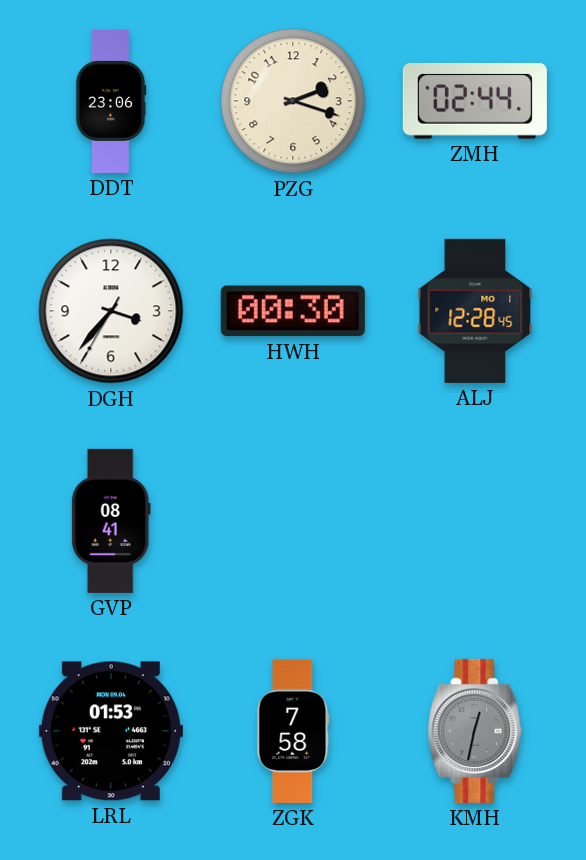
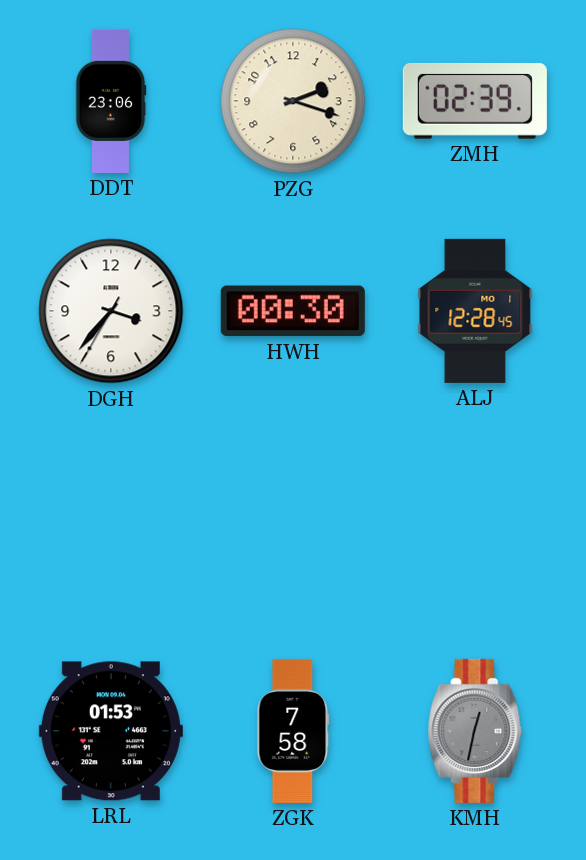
ZMH: 02:44 -> 02:39 (475, 101)
GVP: 08:41 -> none (111, 521)
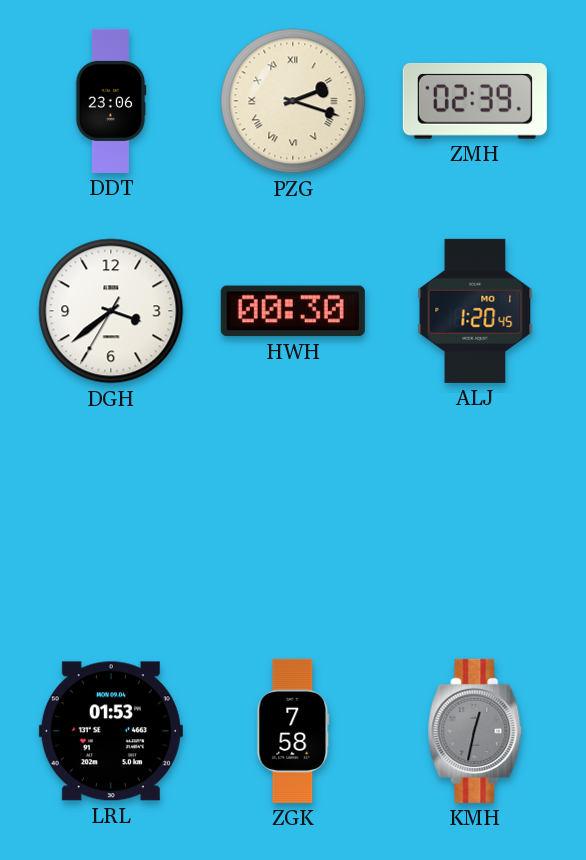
PZG numerals: Arabic -> Roman (293, 101)
DGH: 3:36 -> 3:38 (111, 311)
ALJ: 12:28 -> 1:20 (475, 311)
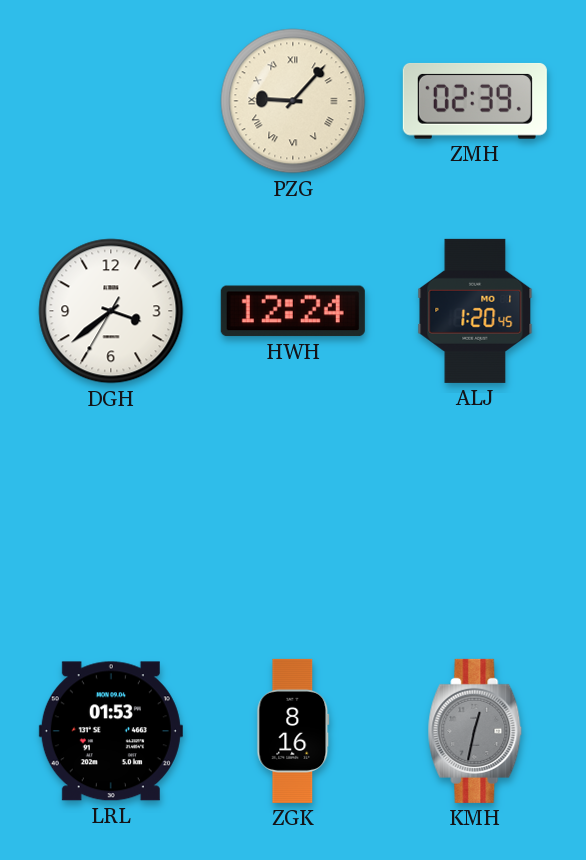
DDT: 23:06 -> none (111, 101)
PZG: 2:18 -> 9:07 (293, 101)
HWH: 00:30 -> 12:24 (293, 311)
ZGK: 7:58 -> 8:16 (293, 731)
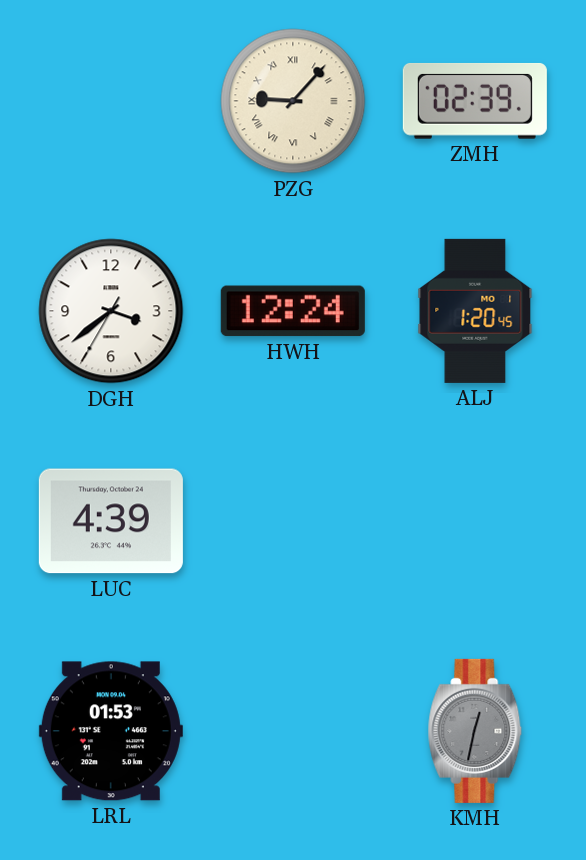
LUC: none -> 4:39 (111, 521)
ZGK: 8:16 -> none (293, 731)
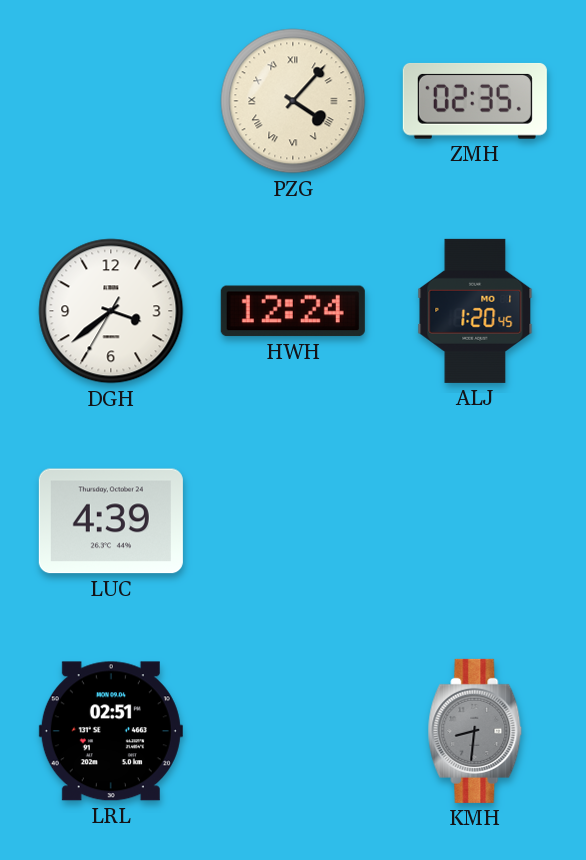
PZG: 9:07 -> 4:07 (293, 101)
ZMH: 02:39 -> 02:35 (475, 101)
LRL: 01:53 -> 02:51 (111, 731)
KMH: 12:32 -> 8:31 (475, 731)
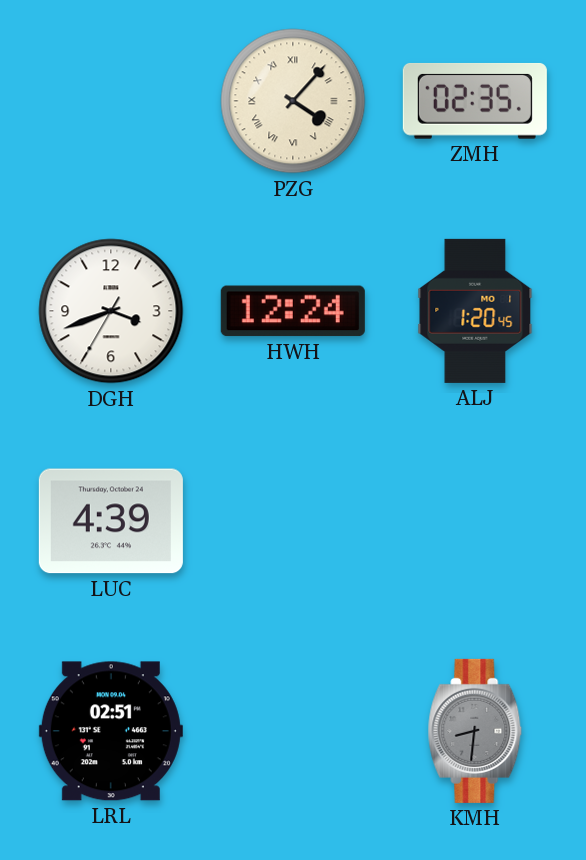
DGH: 3:38 -> 3:41 (111, 311)
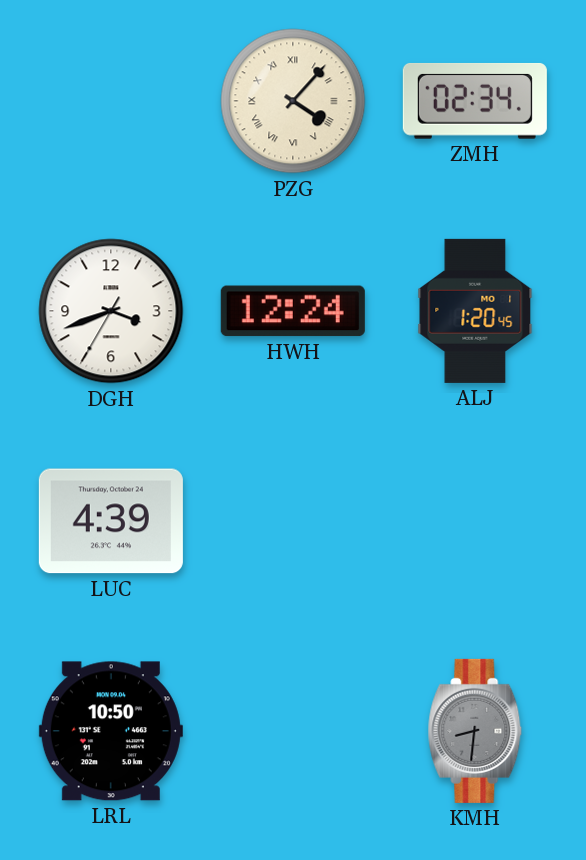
ZMH: 02:35 -> 02:34 (475, 101)
LRL: 02:51 -> 10:50 (111, 731)
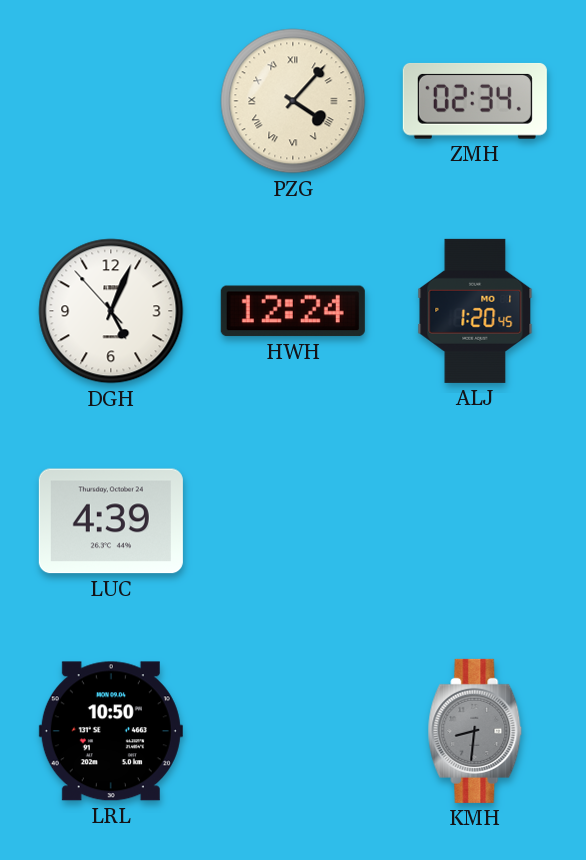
DGH: 3:41 -> 5:03 (111, 311)
